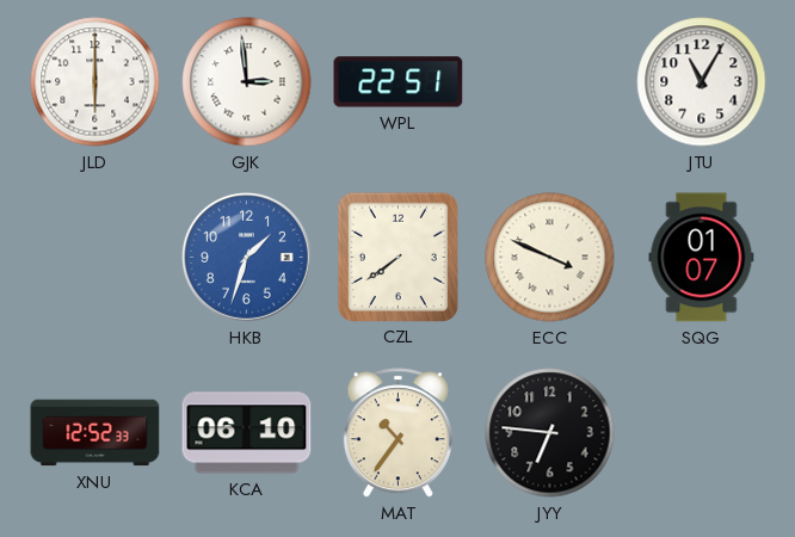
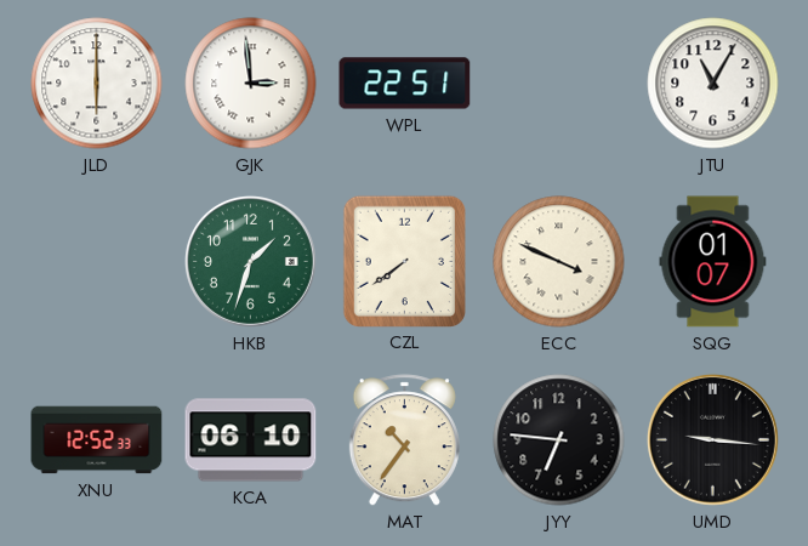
HKB dial: blue -> green (250, 261)
UMD: none -> 9:16 (712, 439)
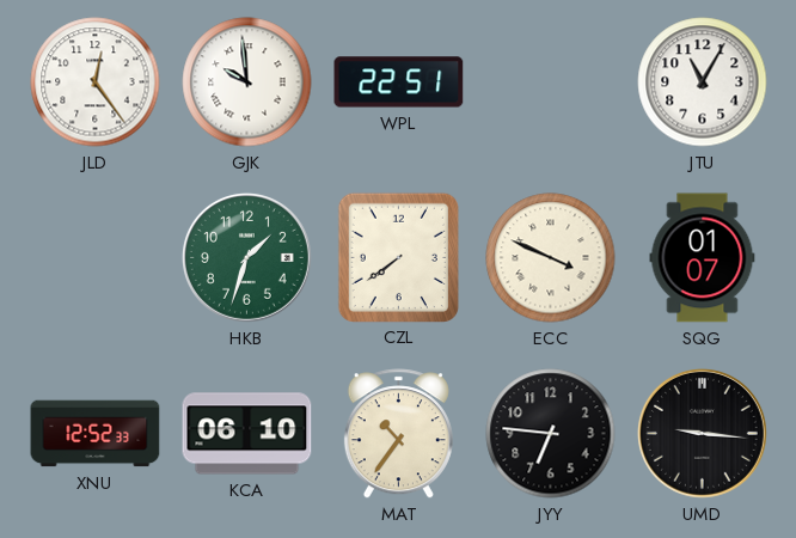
JLD: 6:00 -> 12:24 (96, 82)
GJK: 2:59 -> 9:59 (247, 82)
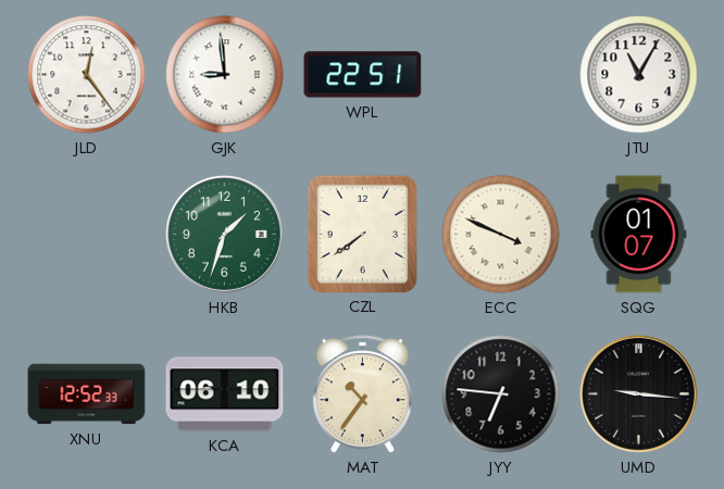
GJK: 9:59 -> 8:59 (225, 75)
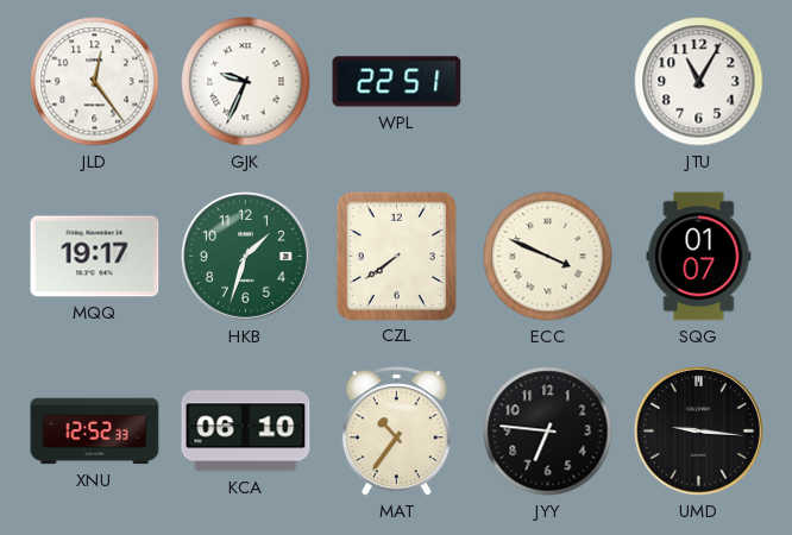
GJK: 8:59 -> 9:34 (246, 82)
MQQ: none -> 19:17 (95, 257)
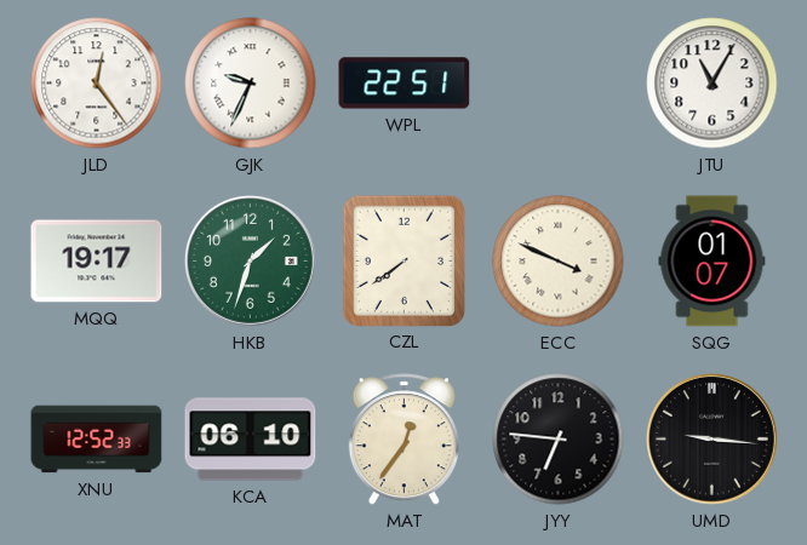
MAT: 10:36 -> 12:36 (403, 440)
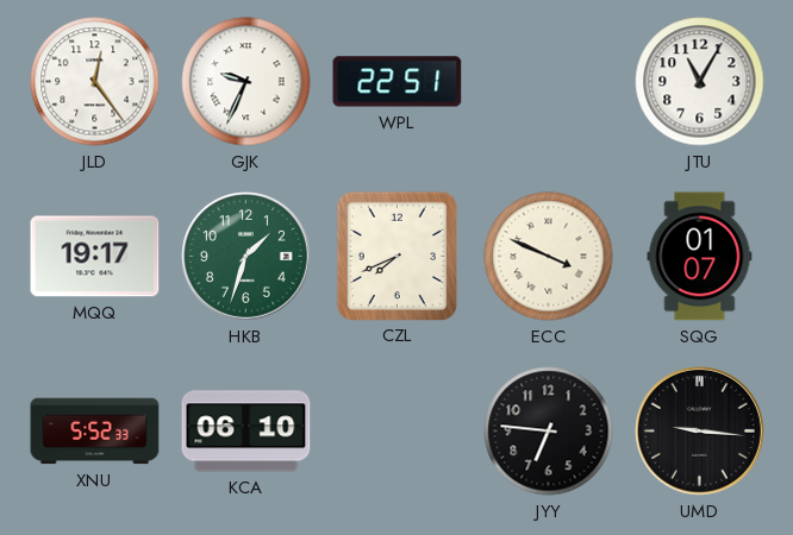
CZL: 7:39 -> 7:41 (396, 256)
XNU: 12:52 -> 5:52 (95, 432)
MAT: 12:36 -> none (403, 440)
